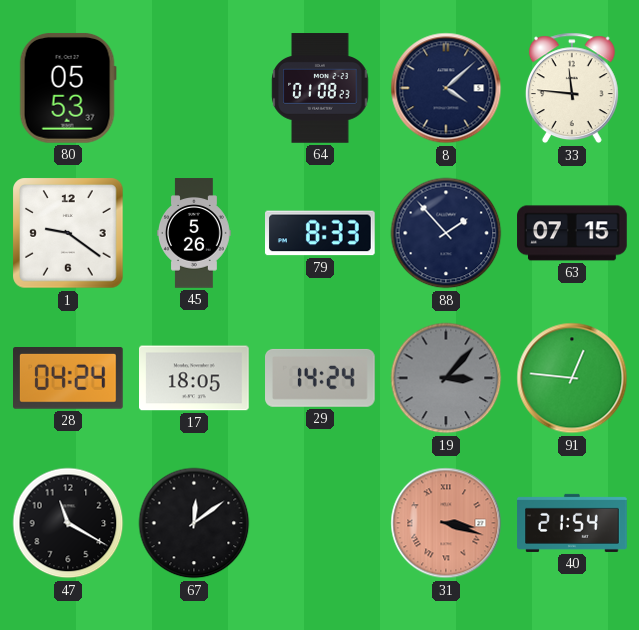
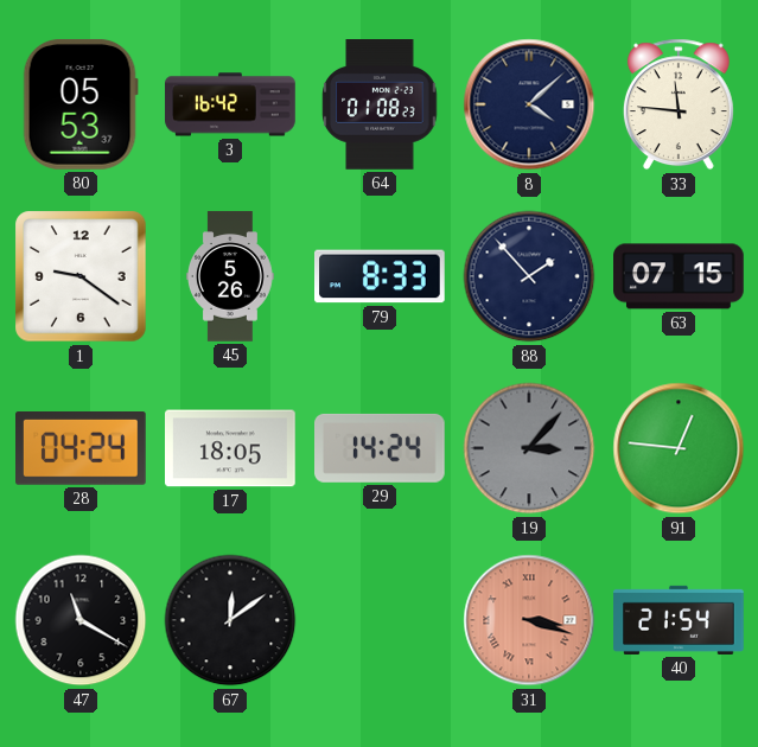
3: none -> 16:42 (230, 104)
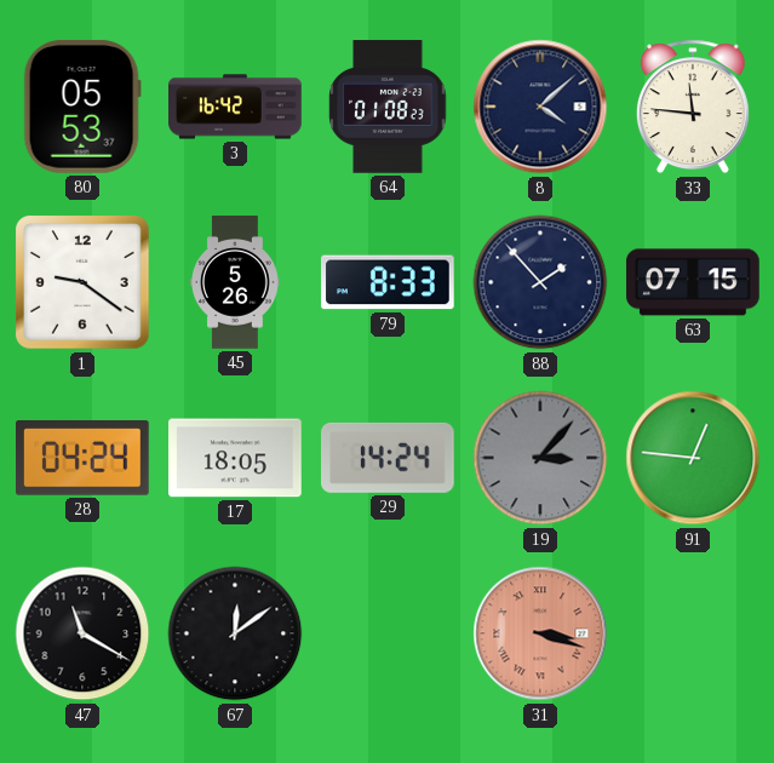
40: 21:54 -> none (679, 620)
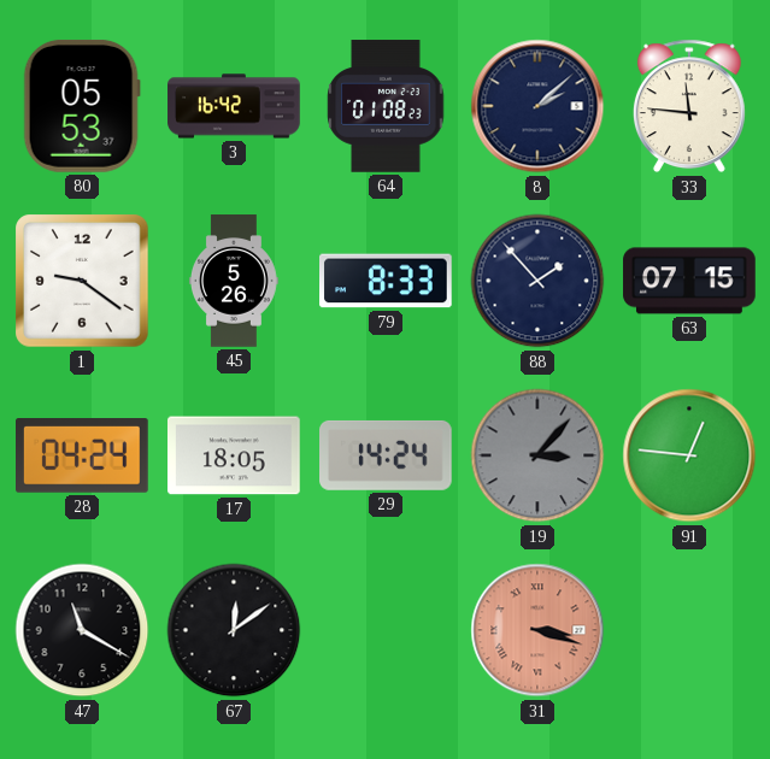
8: 4:08 -> 2:08 (537, 106)
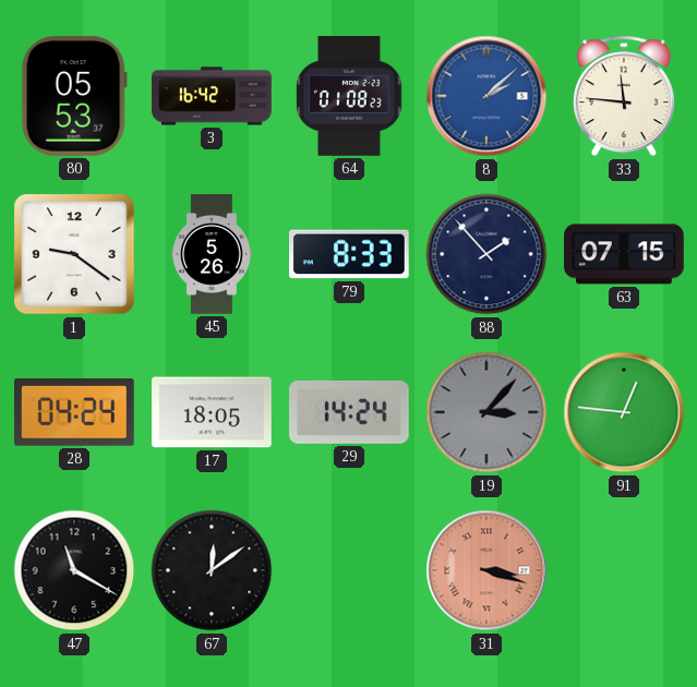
8 dial: navy -> blue (486, 96)
